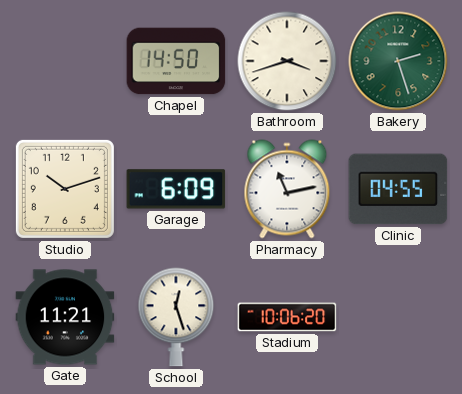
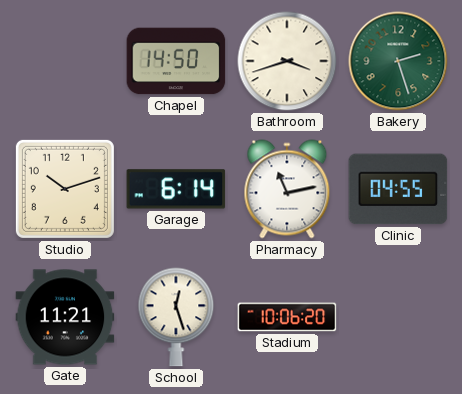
Garage: 6:09 -> 6:14 (176, 189)
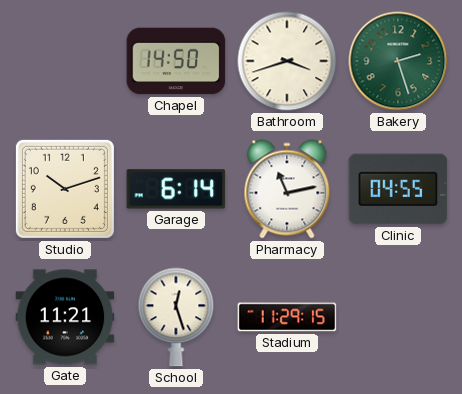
Stadium: 10:06 -> 11:29 (287, 317)
